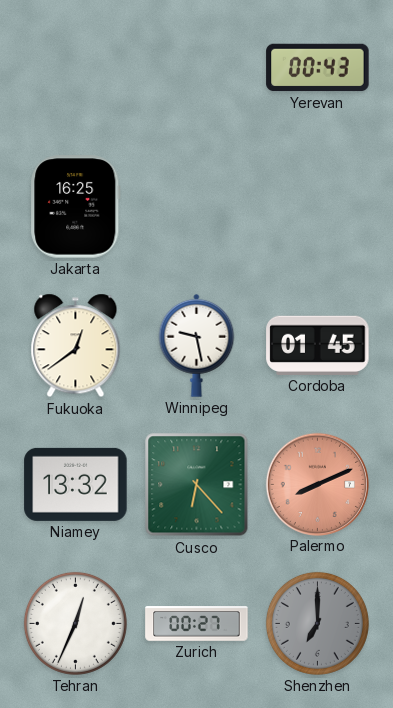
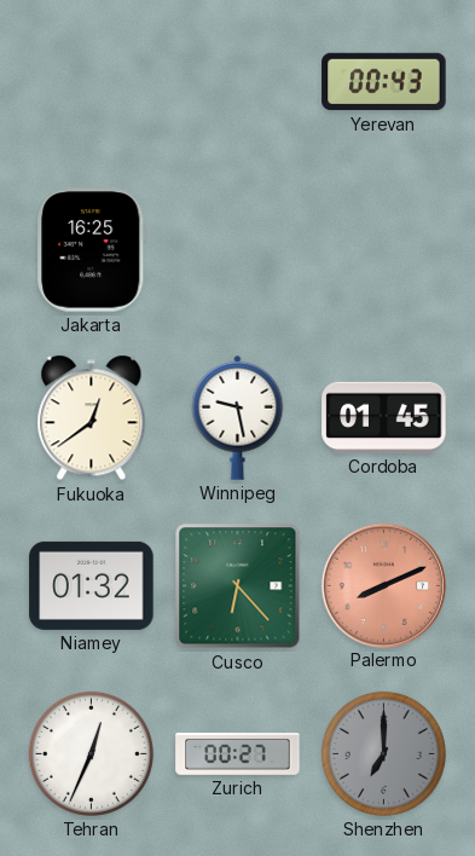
Niamey: 13:32 -> 01:32 (92, 585)
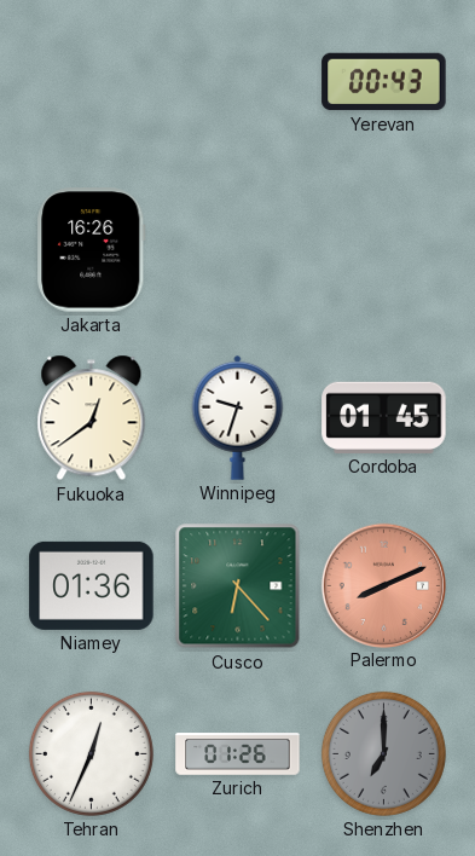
Jakarta: 16:25 -> 16:26 (92, 250)
Winnipeg: 9:28 -> 9:33 (238, 417)
Niamey: 01:32 -> 01:36 (92, 585)
Zurich: 00:27 -> 01:26 (238, 754)
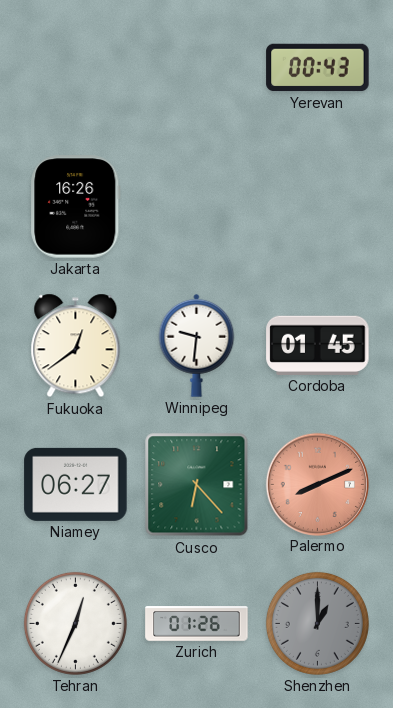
Winnipeg: 9:33 -> 9:31 (197, 345)
Niamey: 01:36 -> 06:27 (76, 484)
Shenzhen: 7:00 -> 1:00 (317, 623)
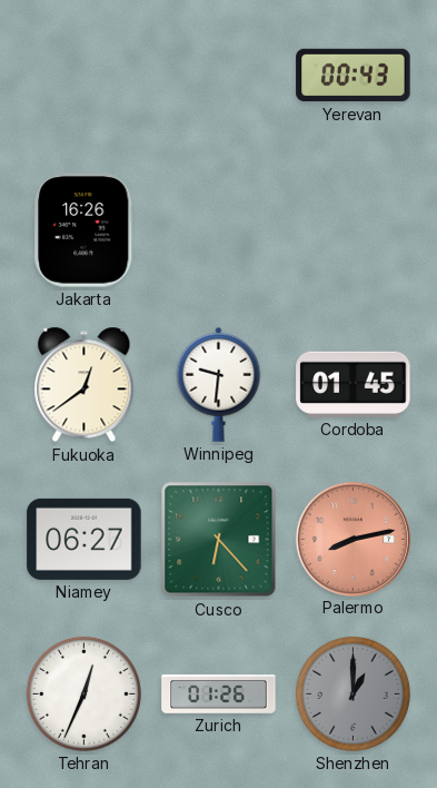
Palermo: 8:11 -> 8:13 (352, 539)
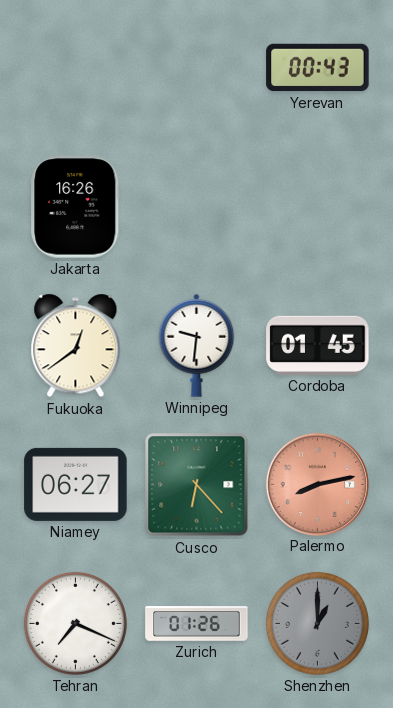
Tehran: 12:34 -> 7:19 (75, 623)
